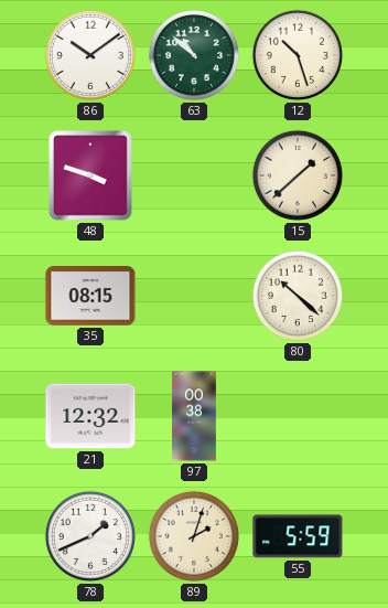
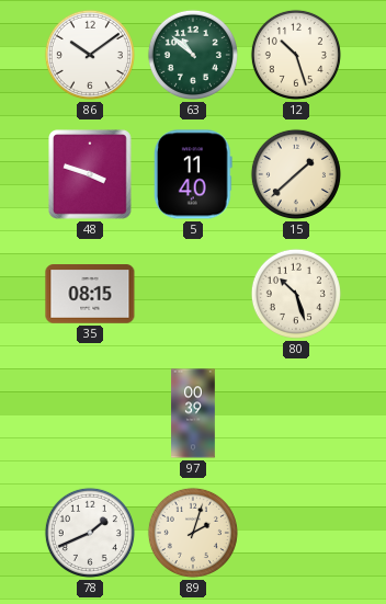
5: none -> 11:40 (193, 174)
80: 10:22 -> 10:27 (296, 294)
21: 12:32 -> none (90, 416)
97: 00:38 -> 00:39 (193, 413)
55: 5:59 -> none (298, 536)
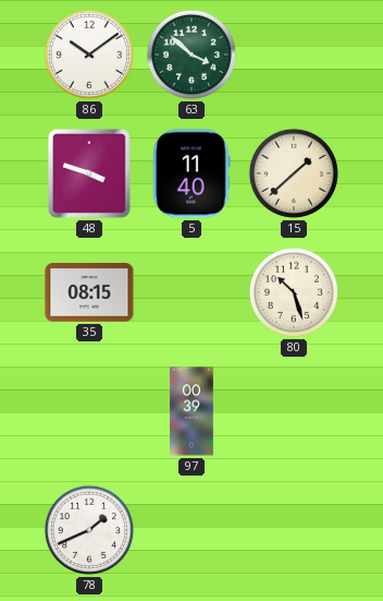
63: 10:52 -> 3:52 (191, 55)
12: 10:27 -> none (296, 55)
89: 2:03 -> none (193, 533)
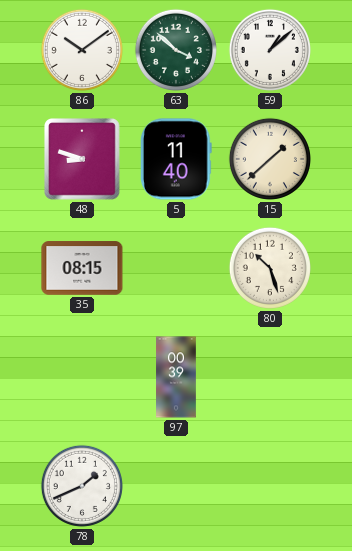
59: none -> 1:08 (270, 50)
48: 3:48 -> 8:48 (83, 159)
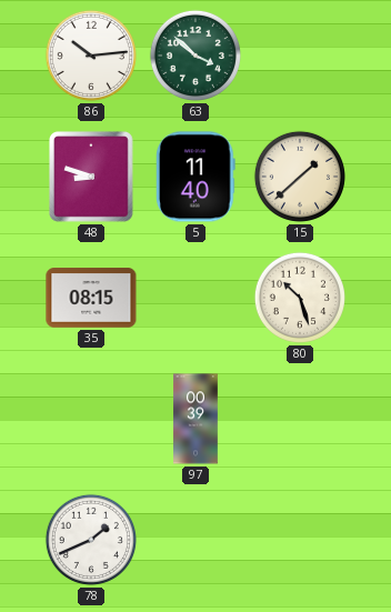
86: 10:09 -> 10:14 (91, 56)
59: 1:08 -> none (270, 50)
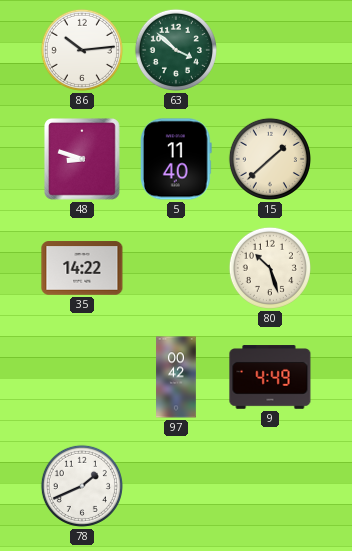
35: 08:15 -> 14:22 (82, 268)
97: 00:39 -> 00:42 (176, 377)
9: none -> 4:49 (270, 377)
